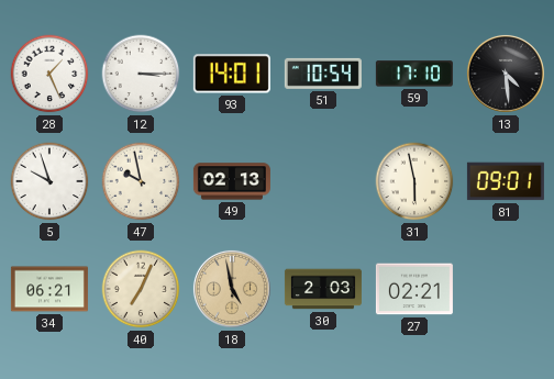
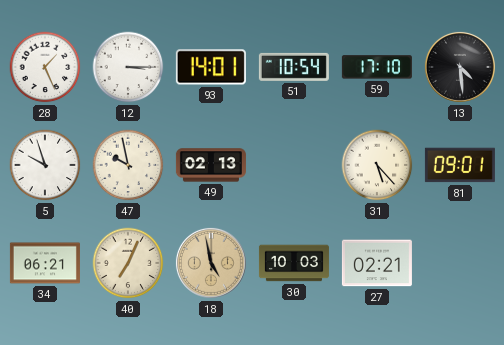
31: 5:58 -> 5:23 (377, 165)
30: 2:03 -> 10:03 (294, 263)
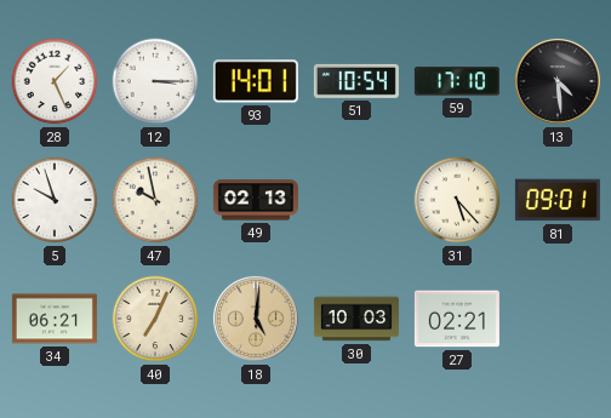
18: 4:58 -> 5:01 (256, 319)
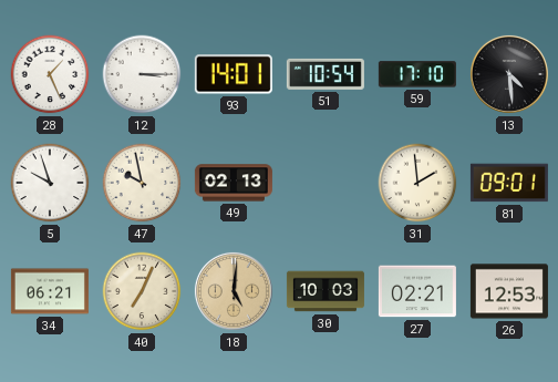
31: 5:23 -> 1:59 (417, 183)
26: none -> 12:53 (509, 291)
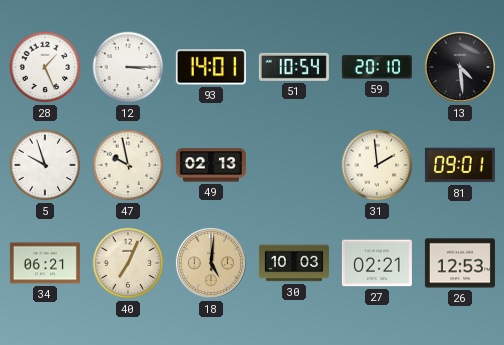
59: 17:10 -> 20:10 (377, 67)
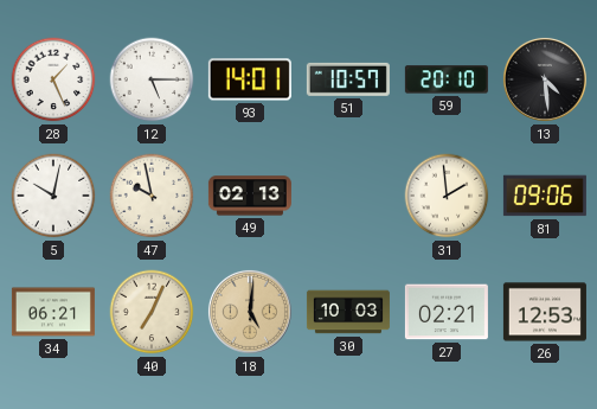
12: 3:15 -> 5:15 (152, 79)
51: 10:54 -> 10:57 (348, 79)
5: 9:57 -> 10:02 (53, 196)
81: 09:01 -> 09:06 (545, 196)
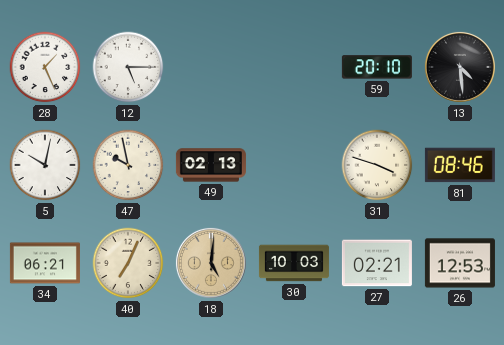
93: 14:01 -> none (250, 79)
51: 10:57 -> none (348, 79)
31: 1:59 -> 3:48 (377, 165)
81: 09:06 -> 08:46 (460, 165)
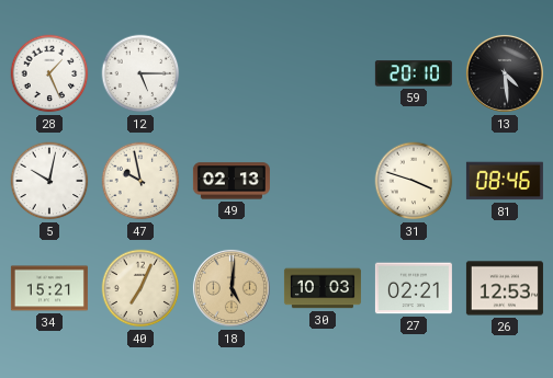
34: 06:21 -> 15:21 (49, 288)
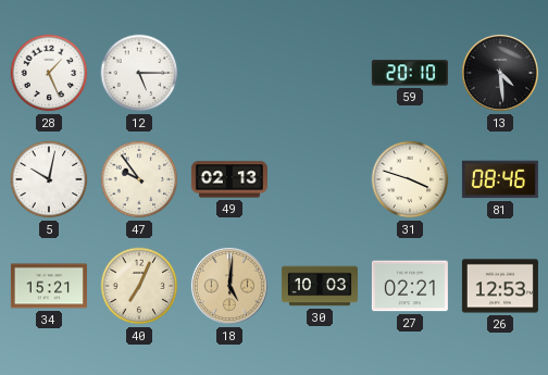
47: 9:58 -> 9:54 (139, 179)
